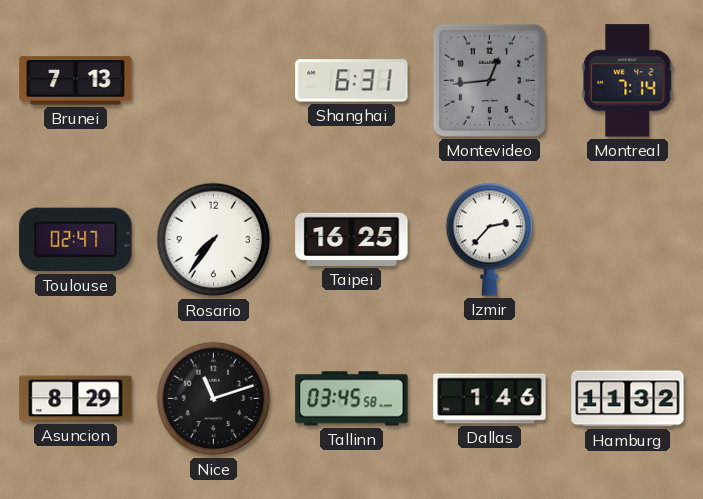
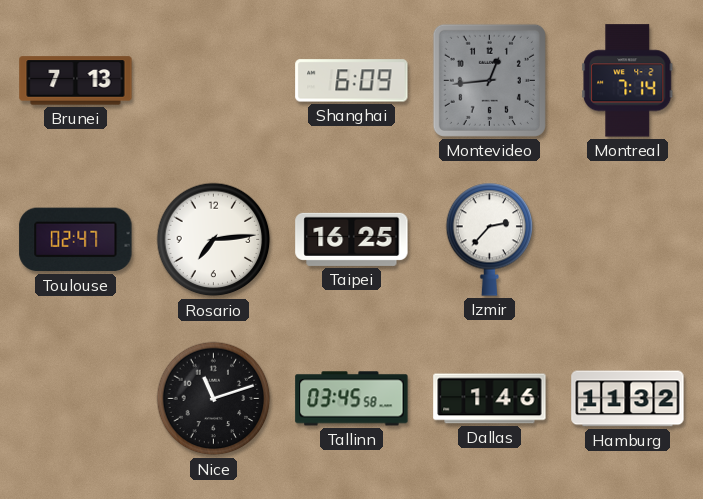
Shanghai: 6:31 -> 6:09 (352, 81)
Rosario: 7:36 -> 7:14 (214, 240)
Asuncion: 8:29 -> none (76, 399)
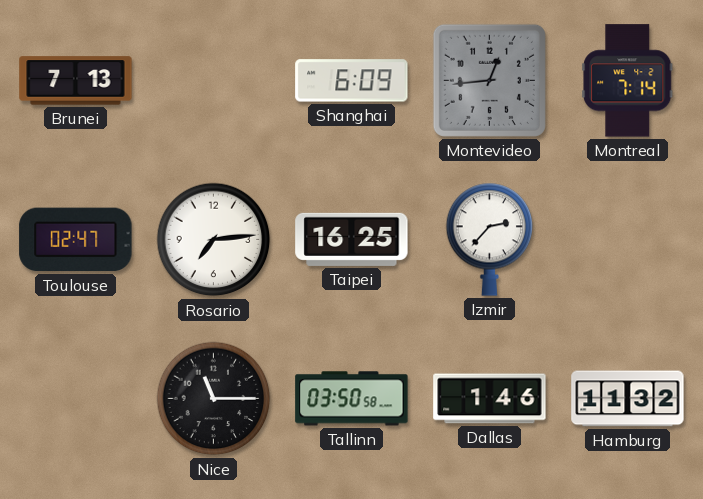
Nice: 11:12 -> 11:15 (214, 399)
Tallinn: 03:45 -> 03:50 (352, 399)
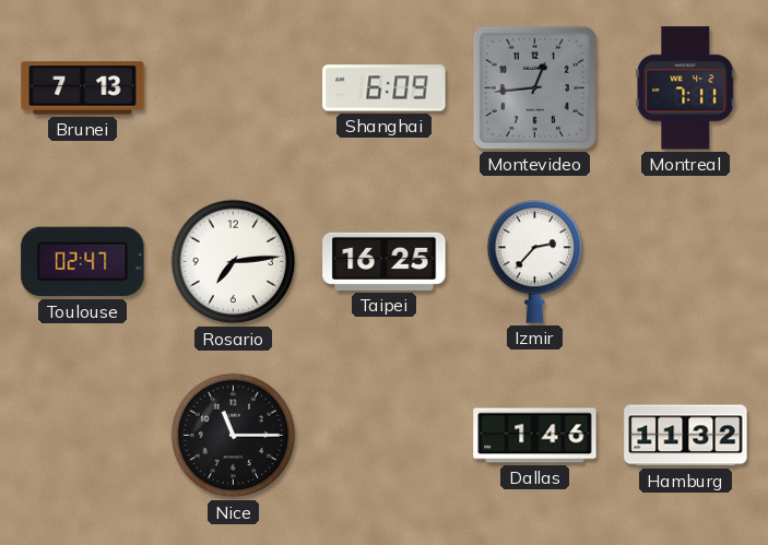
Montreal: 7:14 -> 7:11 (686, 88)
Tallinn: 03:50 -> none (352, 399)
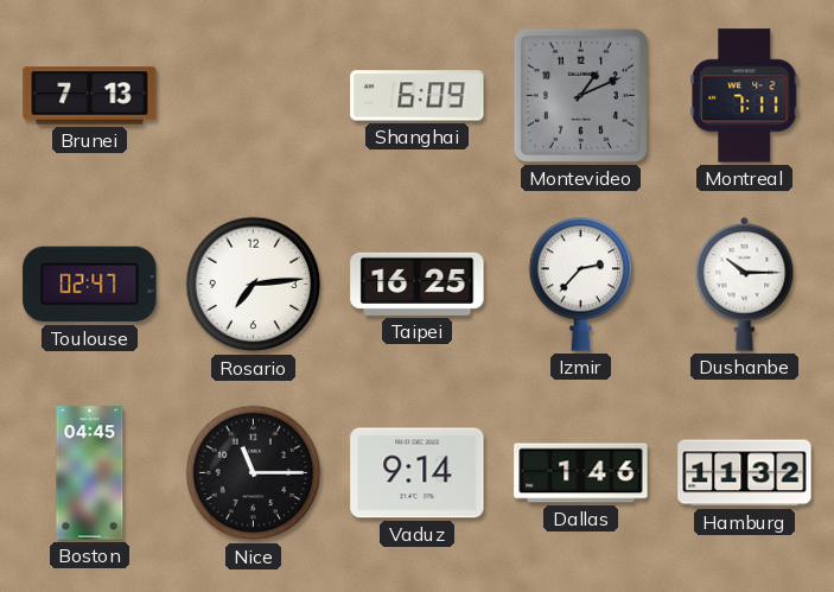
Montevideo: 12:44 -> 1:11 (580, 95)
Dushanbe: none -> 10:15 (745, 284)
Boston: none -> 04:45 (90, 473)
Vaduz: none -> 9:14 (418, 473)
